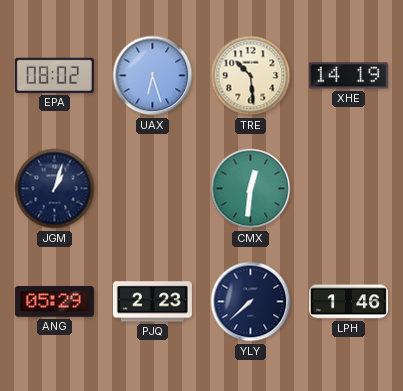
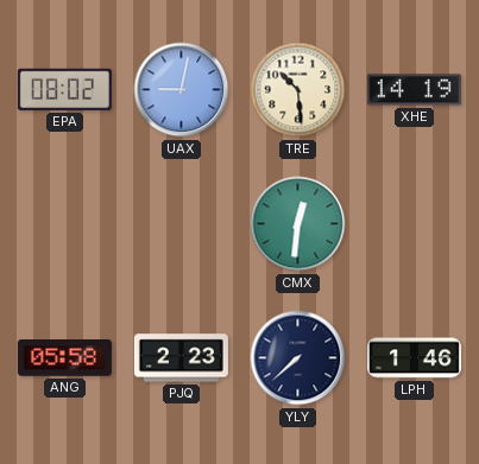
UAX: 6:27 -> 9:02 (182, 90)
JGM: 1:03 -> none (55, 189)
ANG: 05:29 -> 05:58 (64, 358)
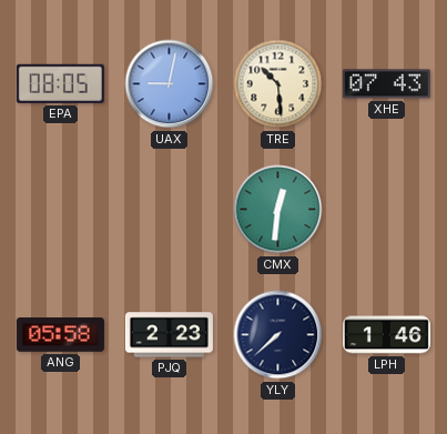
EPA: 08:02 -> 08:05 (60, 83)
XHE: 14:19 -> 07:43 (386, 84)
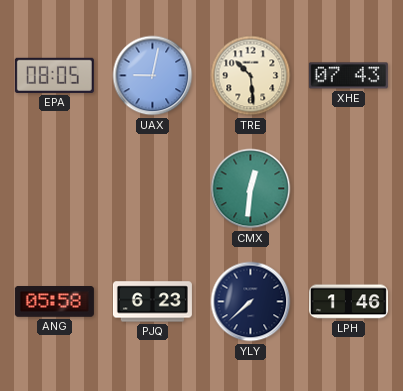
PJQ: 2:23 -> 6:23 (152, 302)
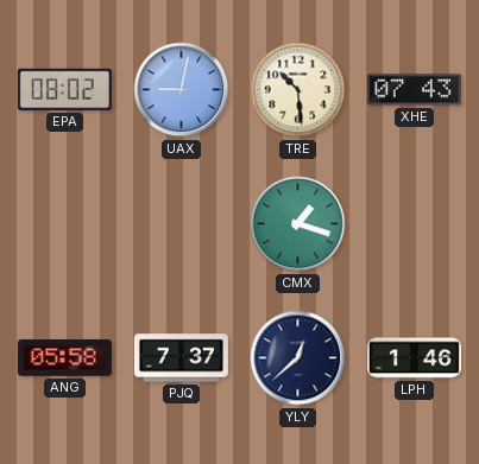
EPA: 08:05 -> 08:02 (64, 89)
CMX: 12:31 -> 1:18 (298, 224)
PJQ: 6:23 -> 7:37 (181, 358)
YLY: 7:38 -> 12:38 (298, 358)
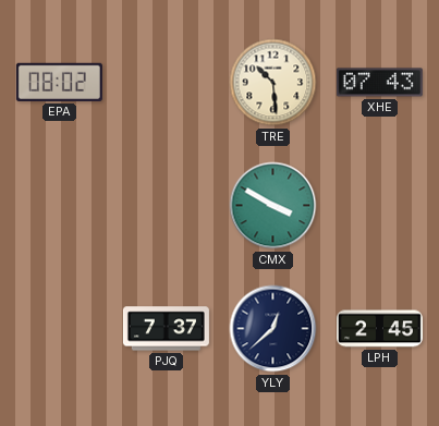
UAX: 9:02 -> none (182, 90)
CMX: 1:18 -> 3:50 (273, 206)
ANG: 05:58 -> none (64, 358)
LPH: 1:46 -> 2:45 (379, 329)
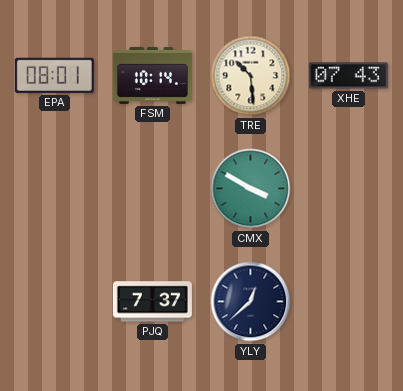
EPA: 08:02 -> 08:01 (54, 75)
FSM: none -> 10:14 (152, 75)
LPH: 2:45 -> none (379, 329)
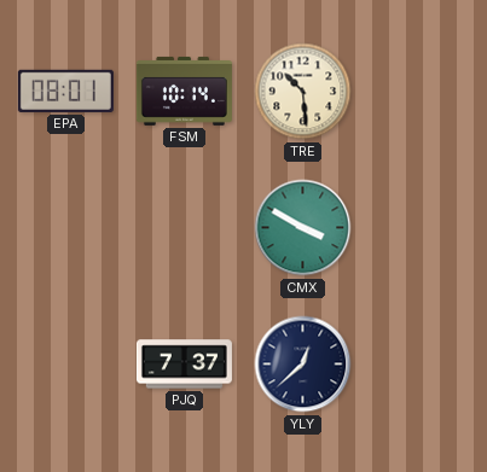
XHE: 07:43 -> none (348, 76)
